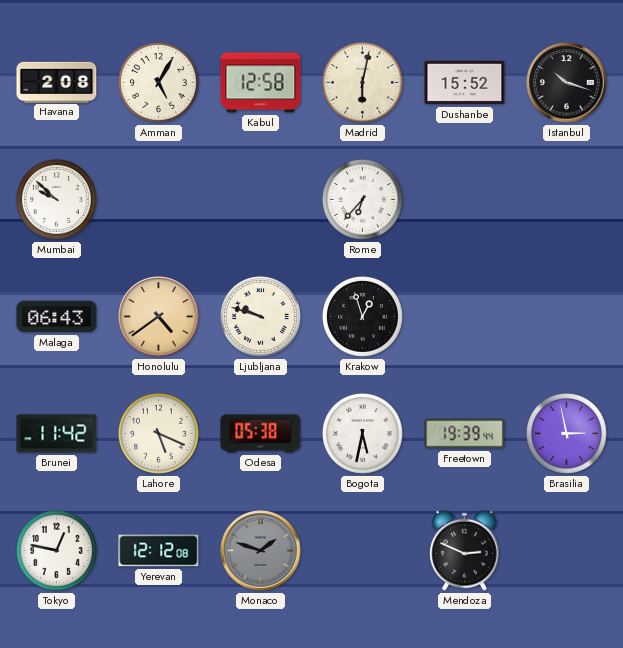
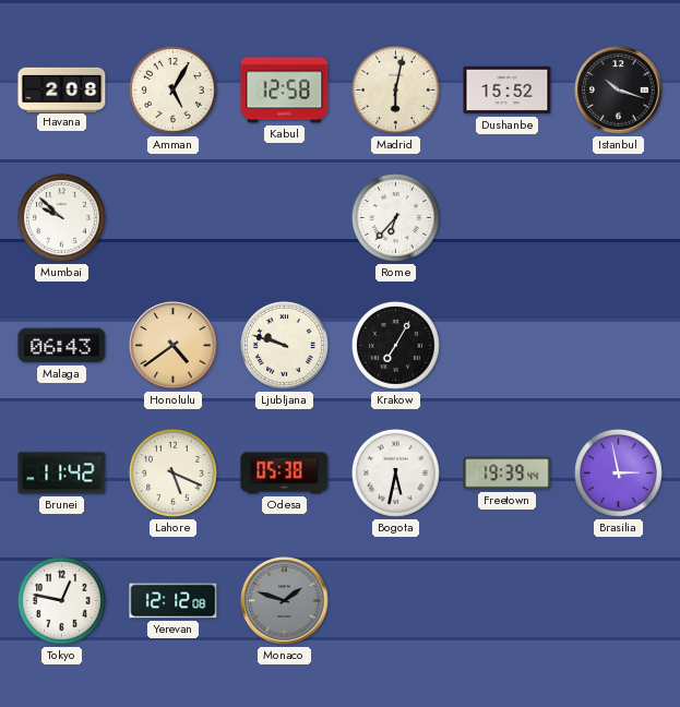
Krakow: 12:57 -> 7:05 (396, 346)
Mendoza: 2:49 -> none (465, 550)
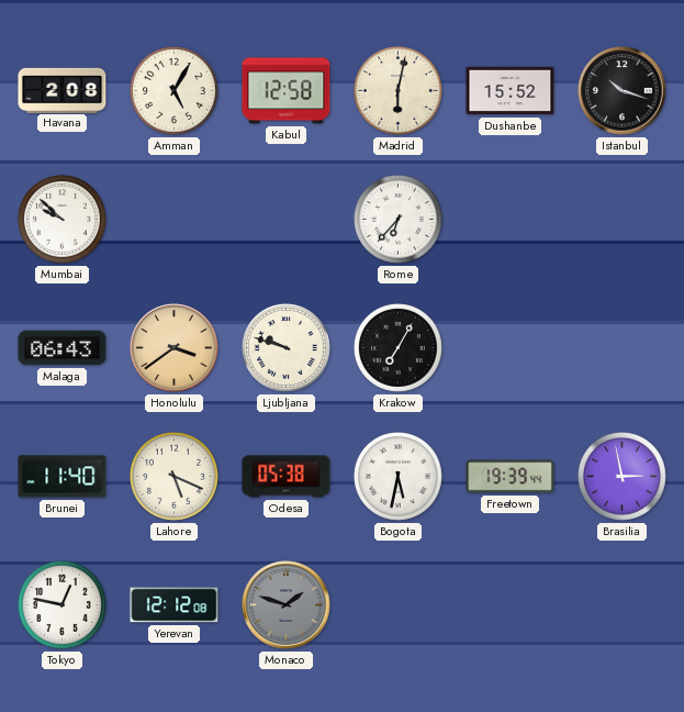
Honolulu: 4:39 -> 3:39 (175, 348)
Brunei: 11:42 -> 11:40 (63, 477)
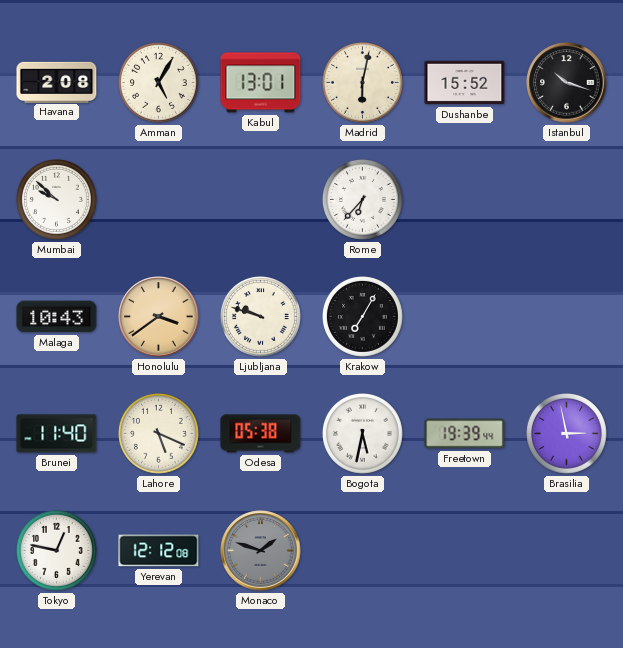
Kabul: 12:58 -> 13:01 (261, 83)
Malaga: 06:43 -> 10:43 (57, 317)
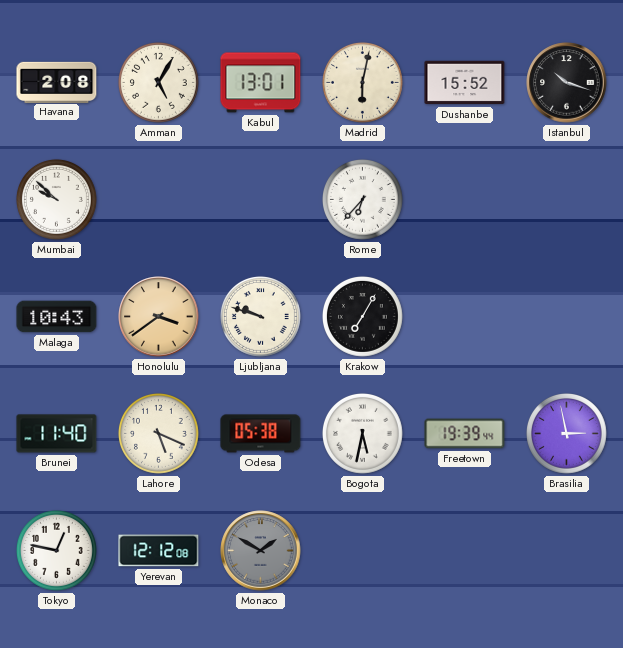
Monaco: 1:48 -> 1:50 (261, 551)
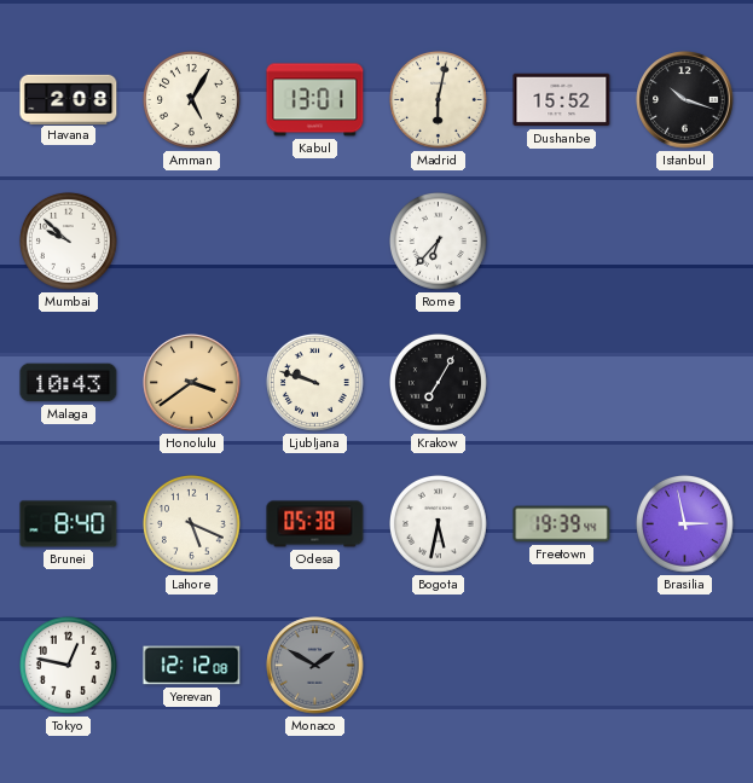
Brunei: 11:40 -> 8:40 (69, 524)
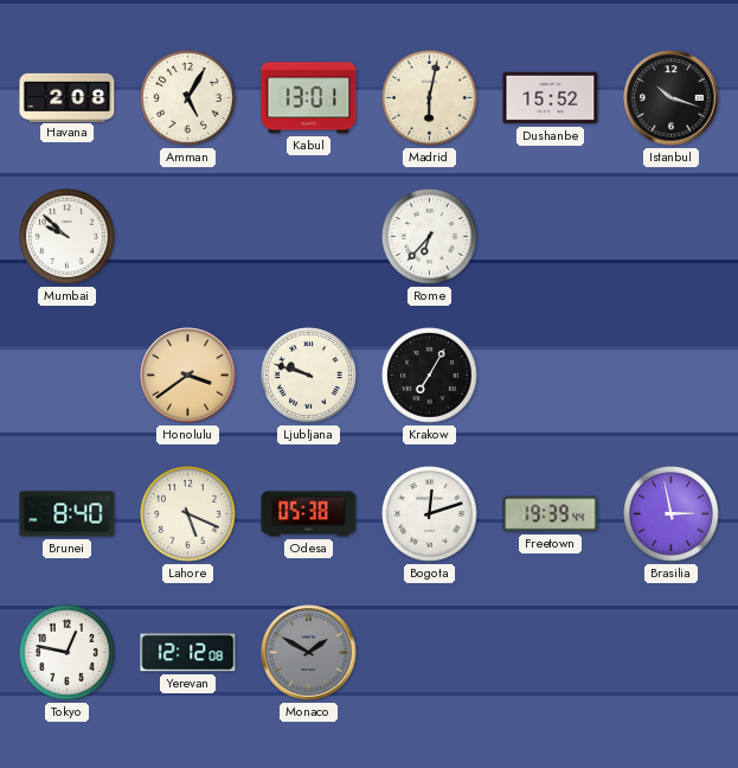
Malaga: 10:43 -> none (69, 383)
Bogota: 5:32 -> 12:12 (430, 514)
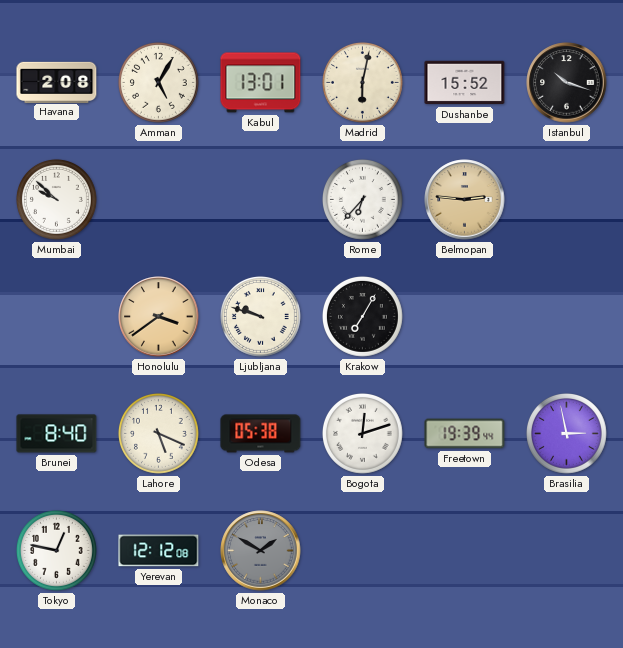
Belmopan: none -> 2:46 (465, 200)
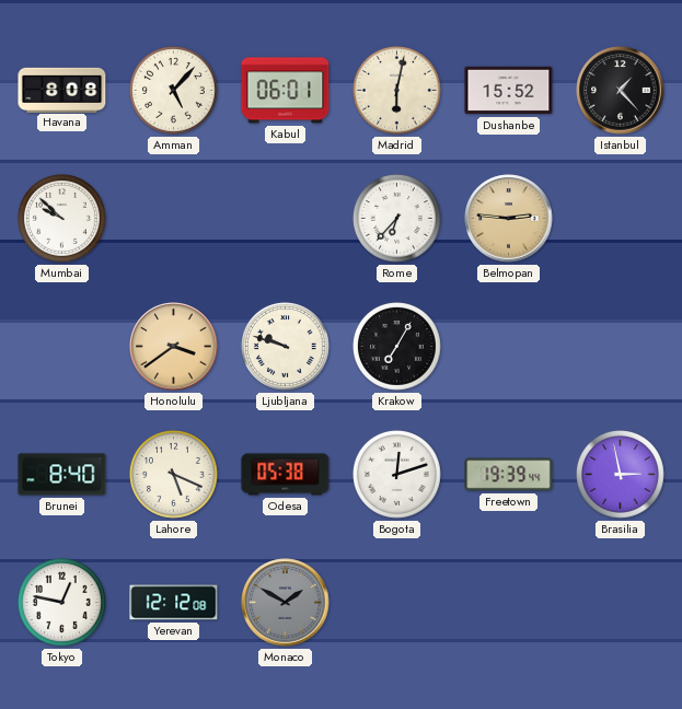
Havana: 2:08 -> 8:08 (62, 90)
Amman: 5:05 -> 5:07 (174, 91)
Kabul: 13:01 -> 06:01 (286, 91)
Istanbul: 10:18 -> 1:23 (621, 91)
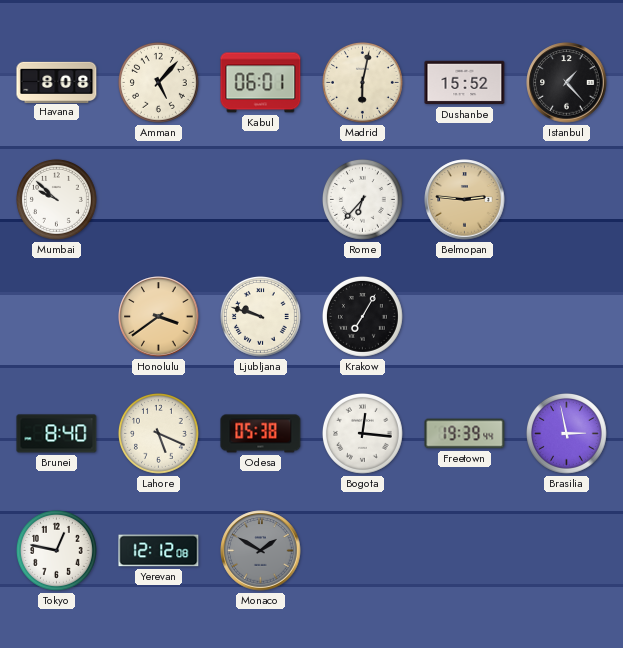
Bogota: 12:12 -> 12:16 (363, 434)
